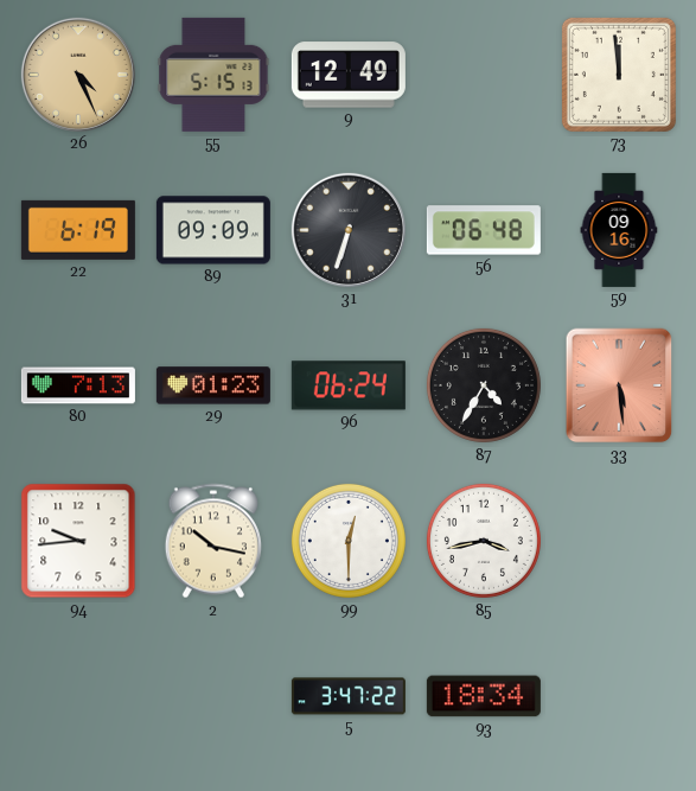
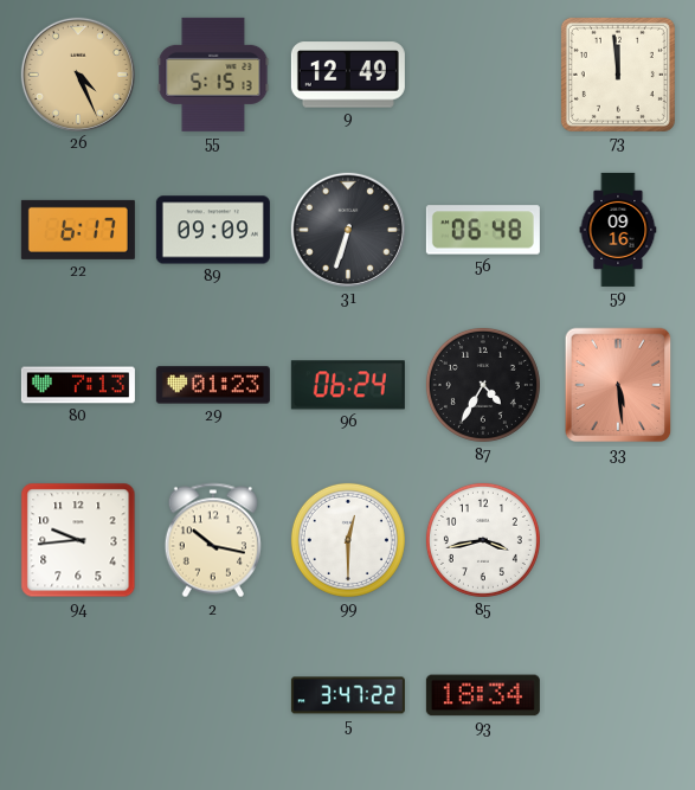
22: 6:19 -> 6:17 (78, 230)
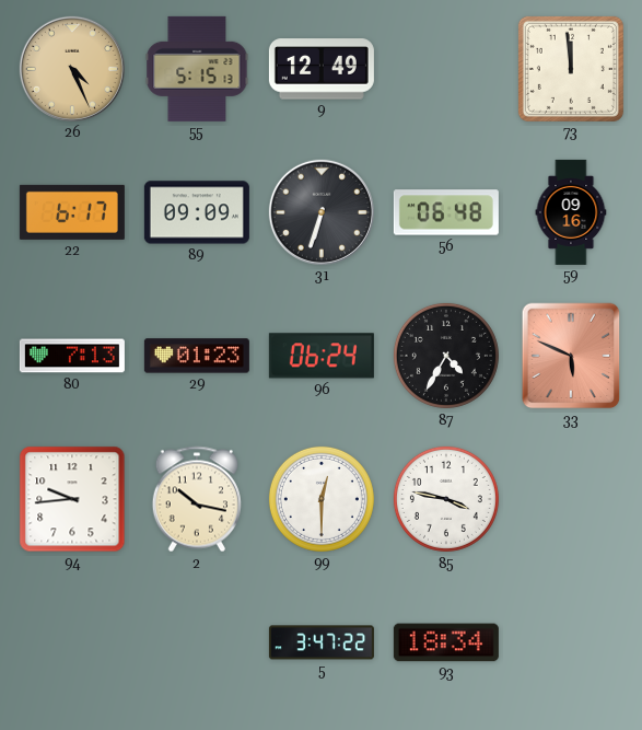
33: 5:29 -> 5:49 (571, 356)
85: 3:43 -> 3:47 (446, 499)
